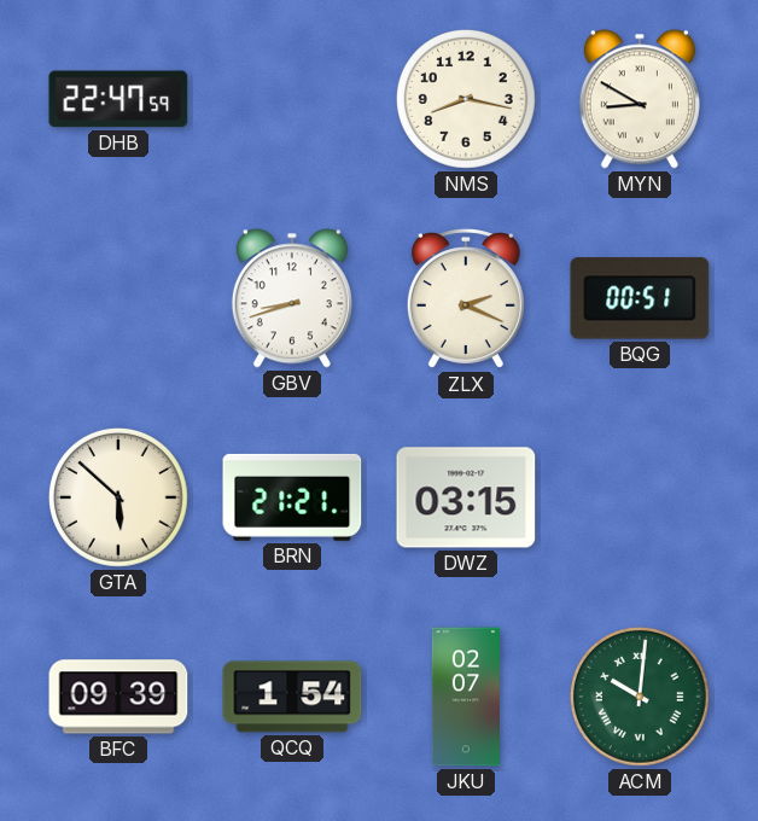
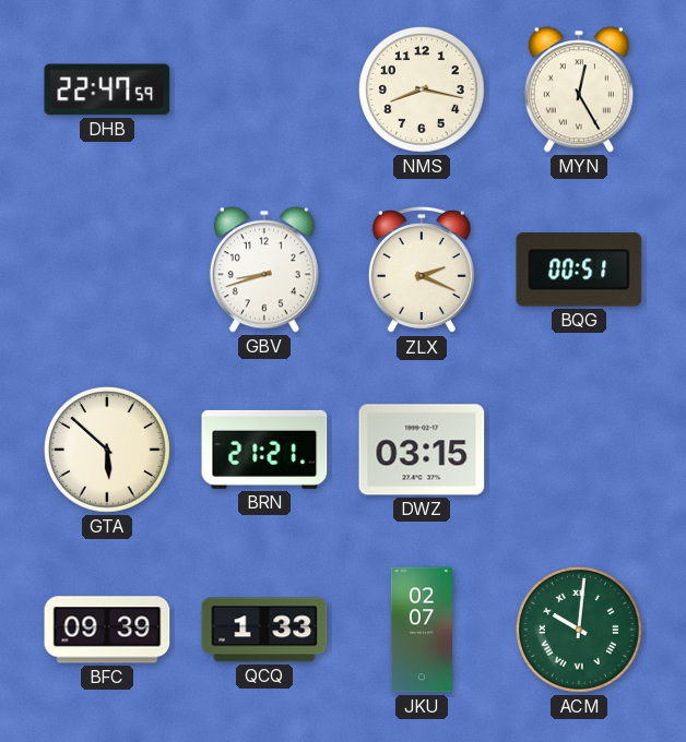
MYN: 8:50 -> 12:25 (579, 89)
QCQ: 1:54 -> 1:33 (264, 630)
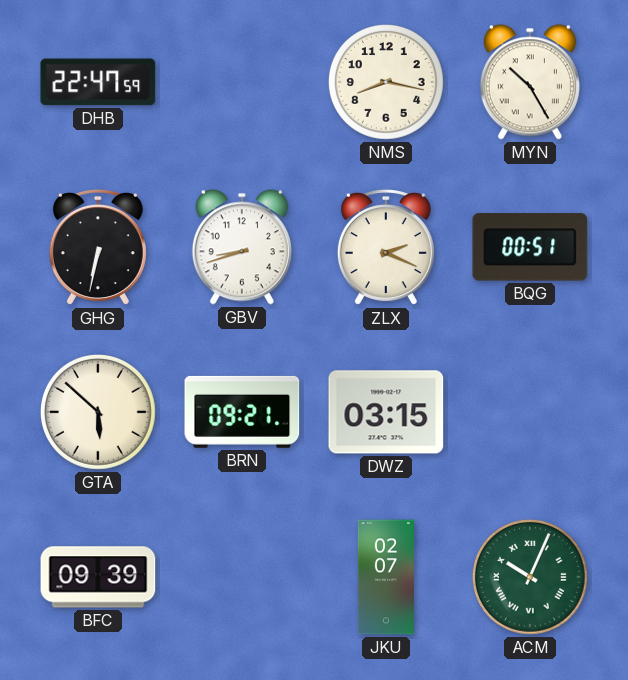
MYN: 12:25 -> 10:25 (530, 82)
GHG: none -> 6:32 (98, 248)
BRN: 21:21 -> 09:21 (242, 412)
QCQ: 1:33 -> none (264, 630)
ACM: 10:01 -> 10:04 (530, 577)
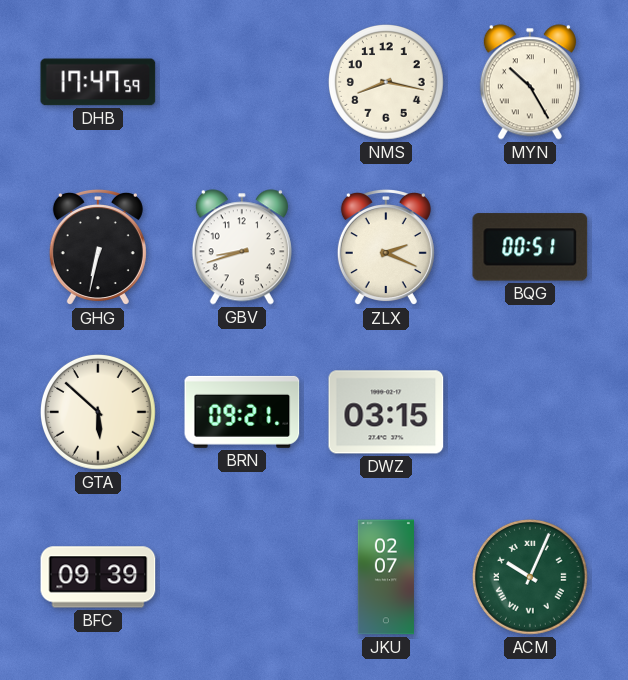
DHB: 22:47 -> 17:47 (98, 82)
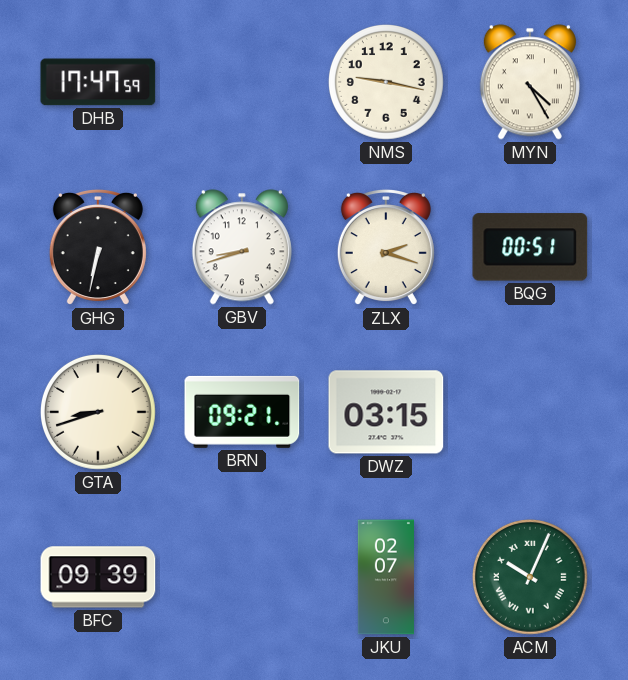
NMS: 8:17 -> 9:17 (386, 82)
MYN: 10:25 -> 4:25 (530, 82)
ZLX: 2:19 -> 2:18 (386, 248)
GTA: 5:52 -> 8:42 (98, 412)
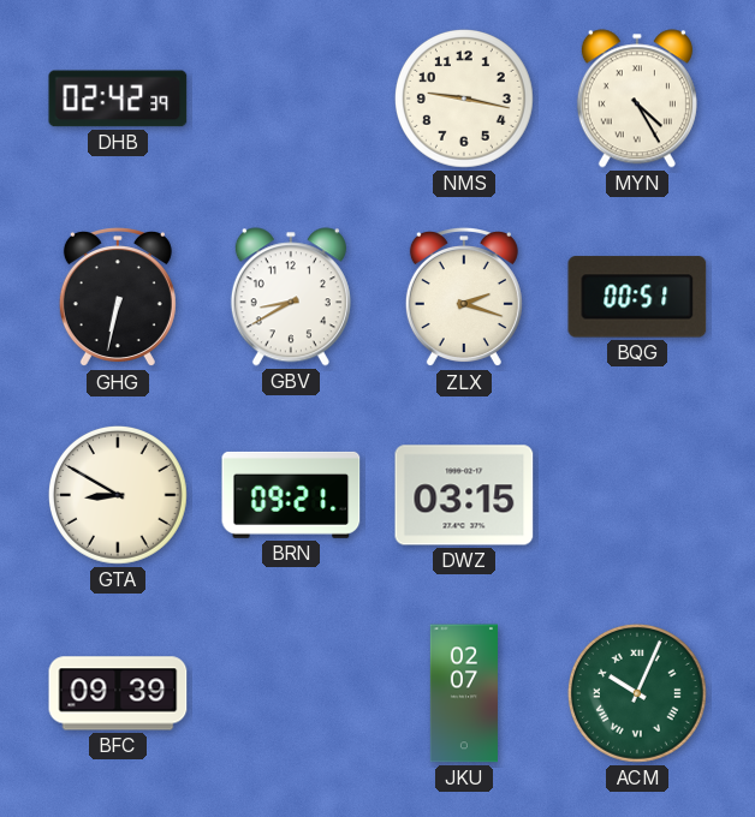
DHB: 17:47 -> 02:42 (118, 99)
GBV: 8:42 -> 8:40 (291, 297)
GTA: 8:42 -> 8:50 (118, 495)
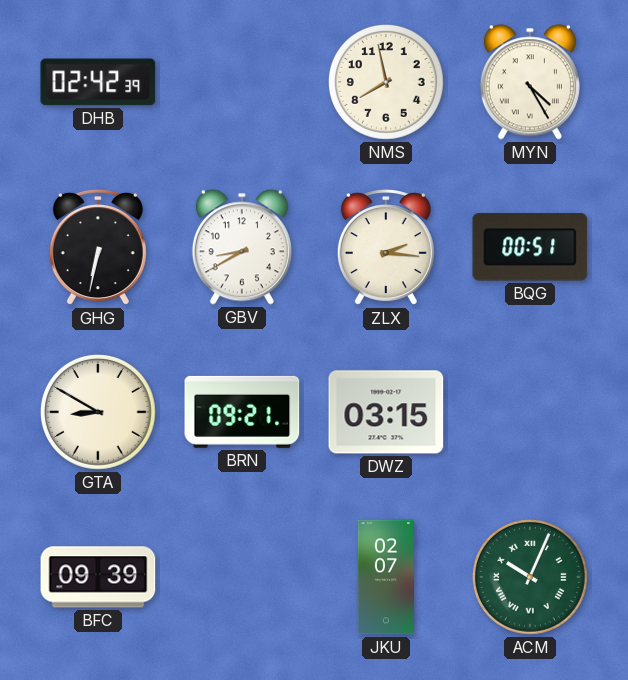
NMS: 9:17 -> 7:58 (386, 82)
ZLX: 2:18 -> 2:16 (386, 248)
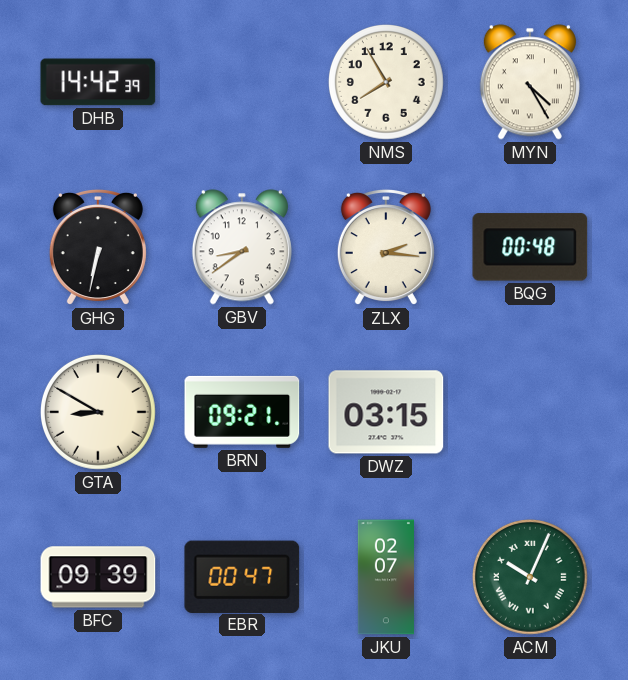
DHB: 02:42 -> 14:42 (98, 82)
NMS: 7:58 -> 7:55 (386, 82)
GBV: 8:40 -> 8:39 (242, 247)
BQG: 00:51 -> 00:48 (530, 247)
EBR: none -> 00:47 (242, 576)
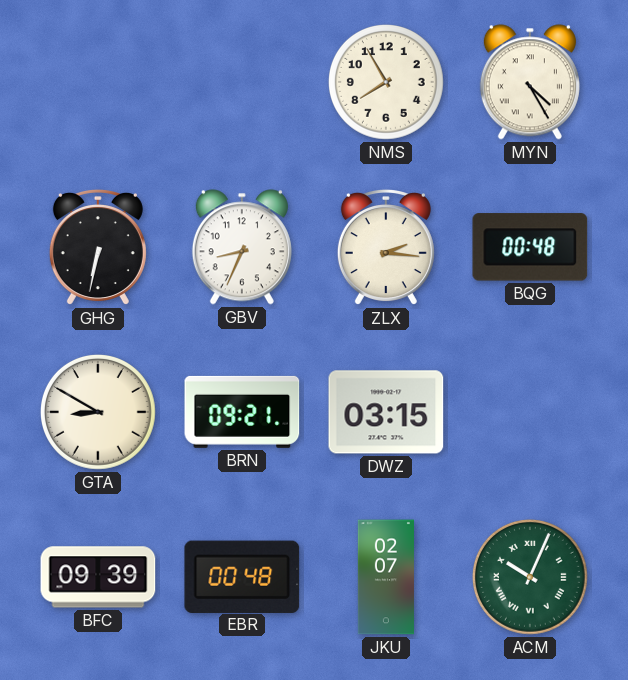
DHB: 14:42 -> none (98, 82)
GBV: 8:39 -> 8:34 (242, 247)
EBR: 00:47 -> 00:48 (242, 576)
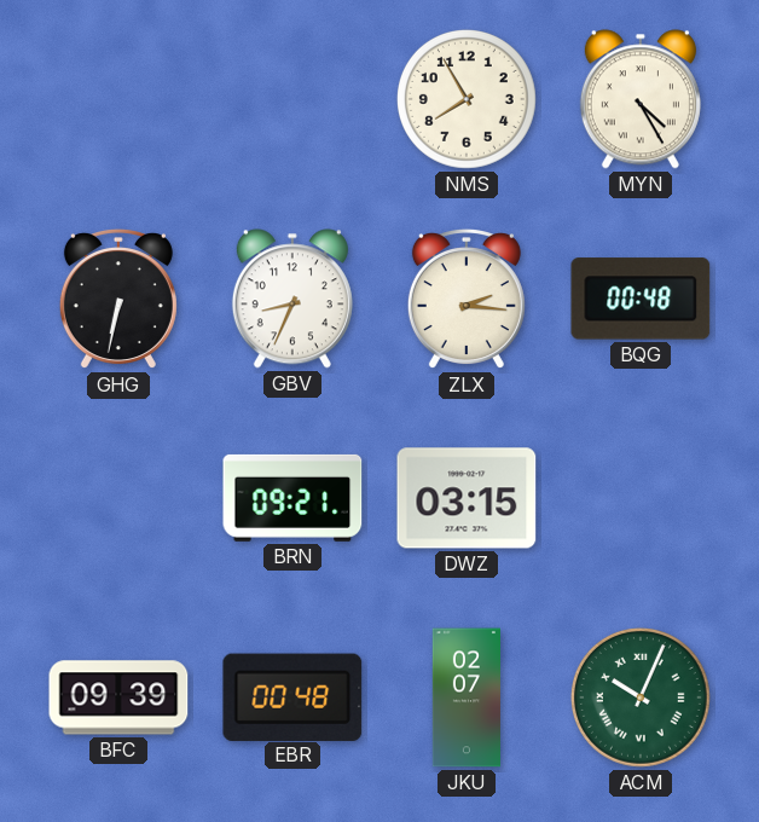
GTA: 8:50 -> none (98, 412)
